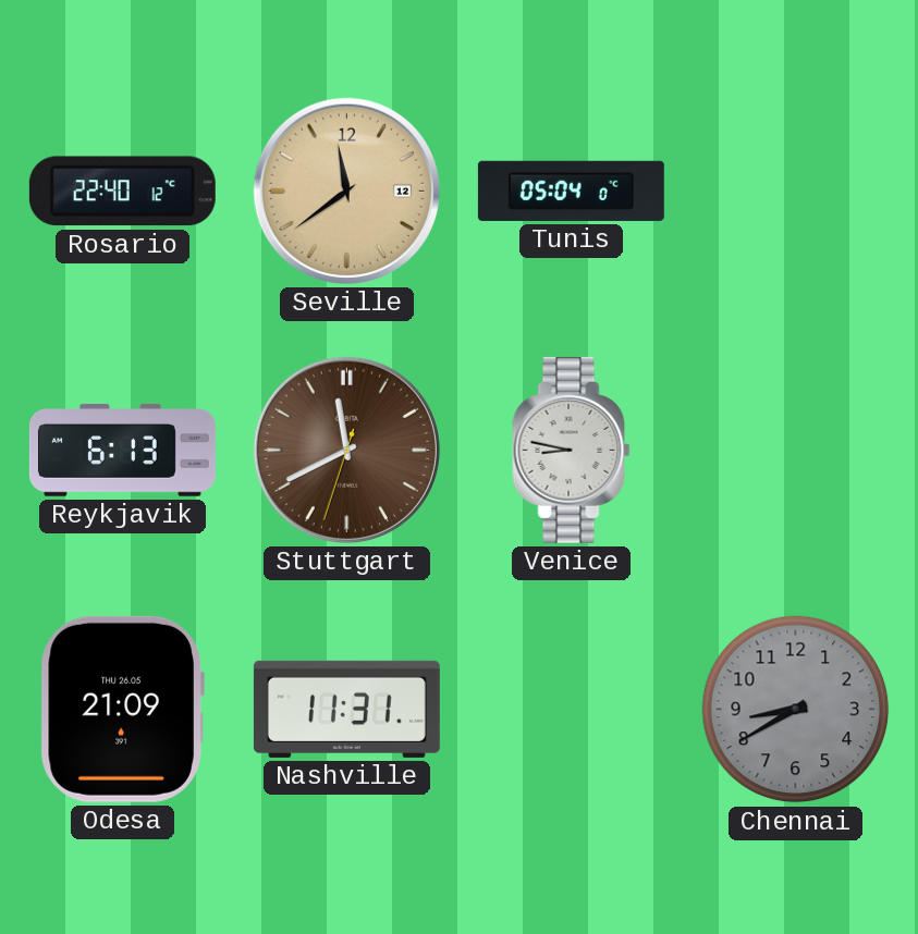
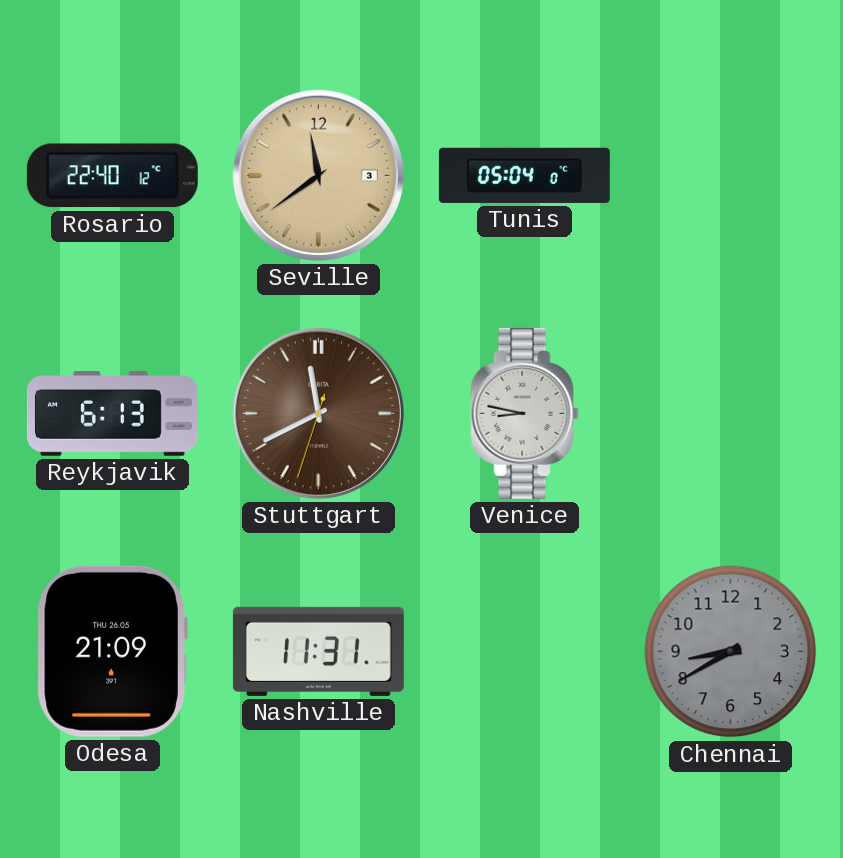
Seville date: 12 -> 3 (318, 175)
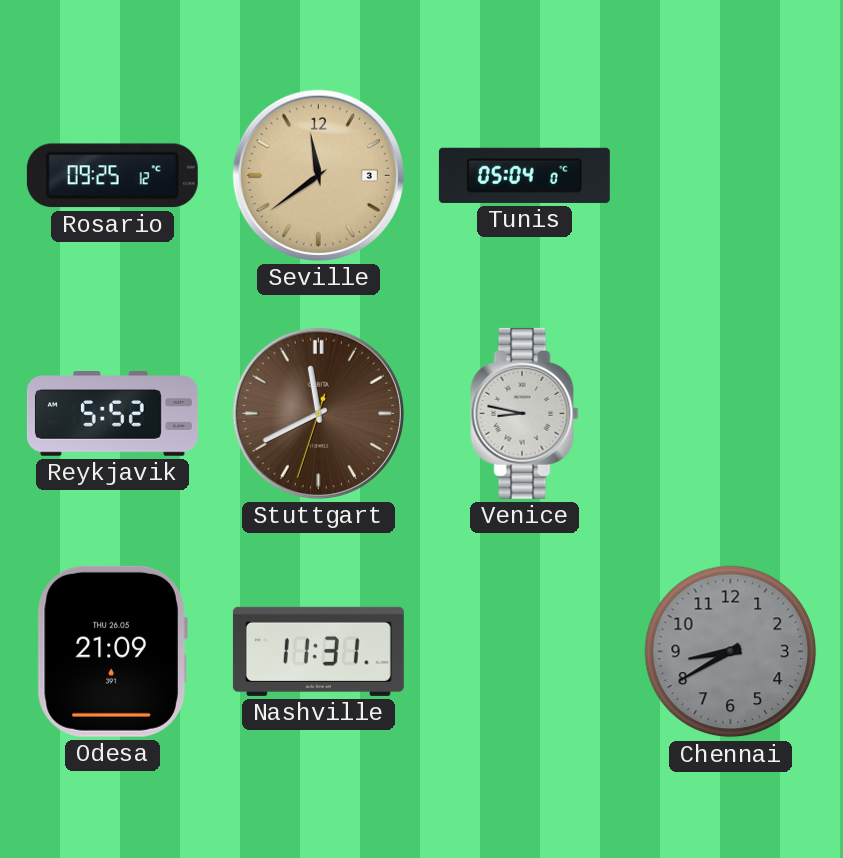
Rosario: 22:40 -> 09:25 (112, 176)
Reykjavik: 6:13 -> 5:52 (112, 414)
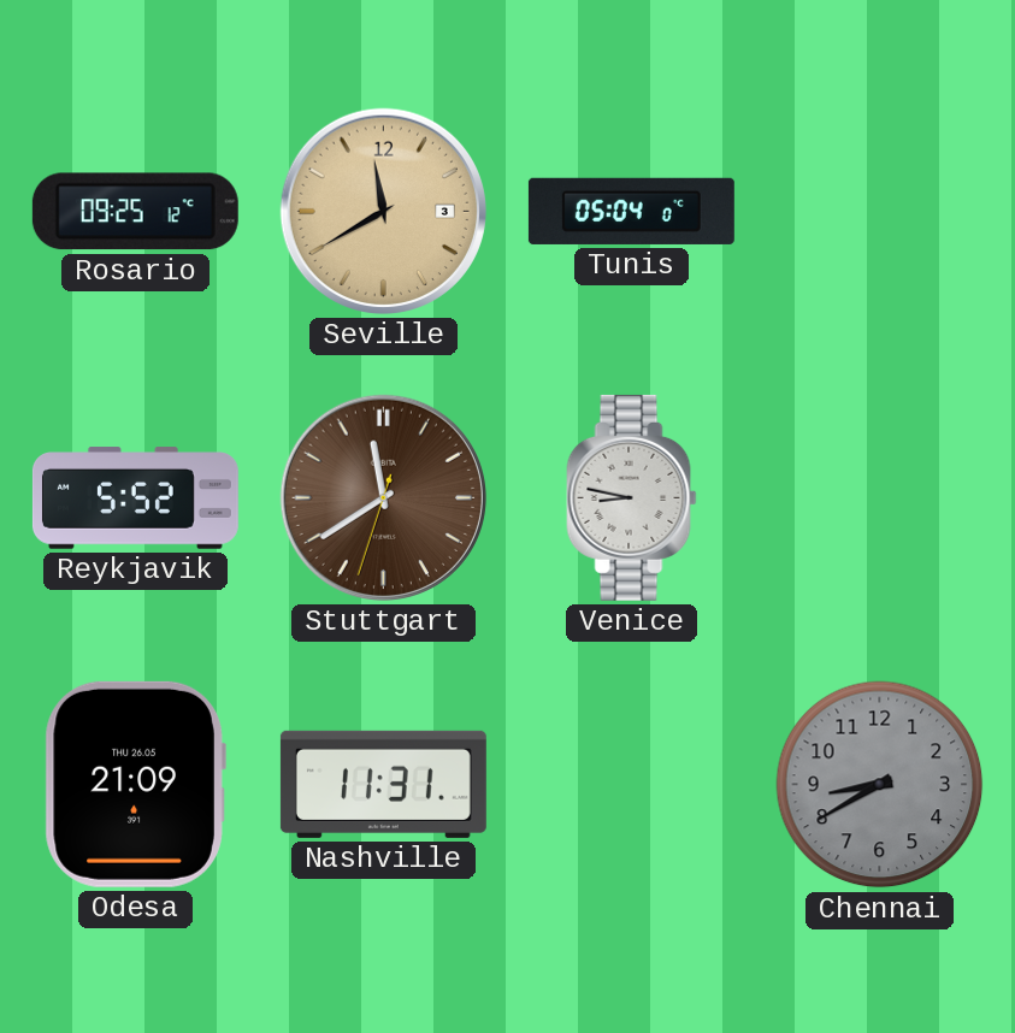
Seville: 11:39 -> 11:40 (383, 211)
Stuttgart: 11:40 -> 11:39 (383, 497)
